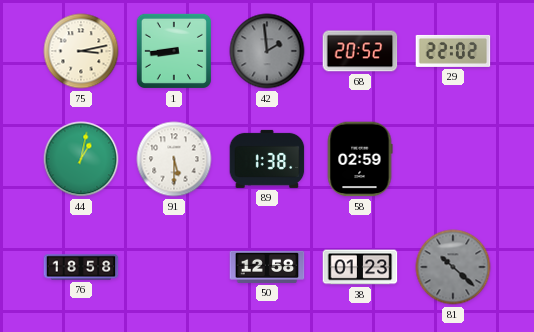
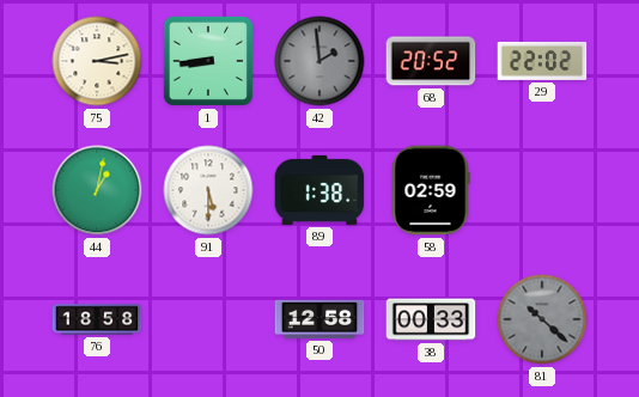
38: 01:23 -> 00:33 (431, 319)
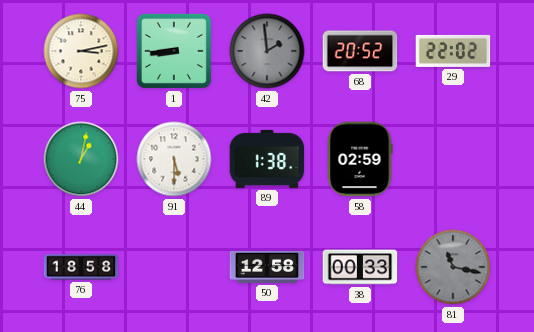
81: 10:22 -> 11:17 (453, 267)
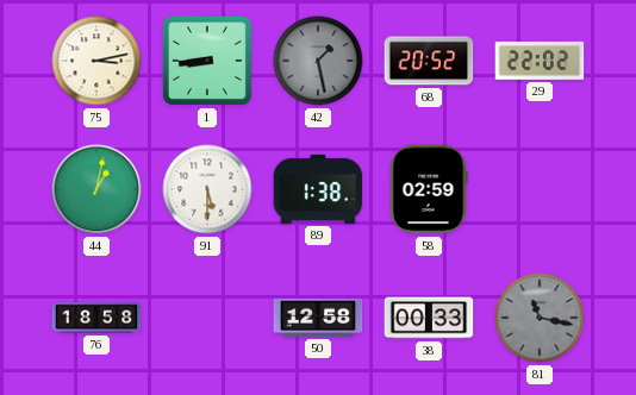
42: 1:59 -> 1:28 (318, 61)
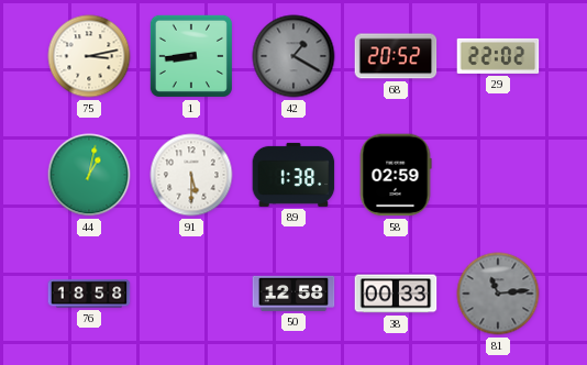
42: 1:28 -> 1:20 (293, 56)
81: 11:17 -> 11:14 (498, 294)
